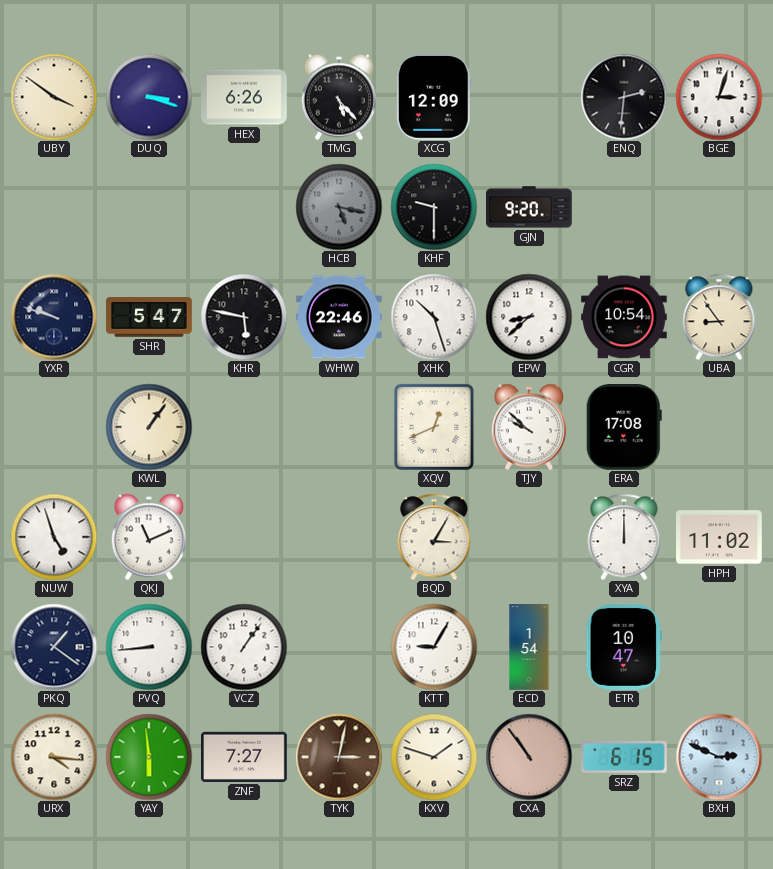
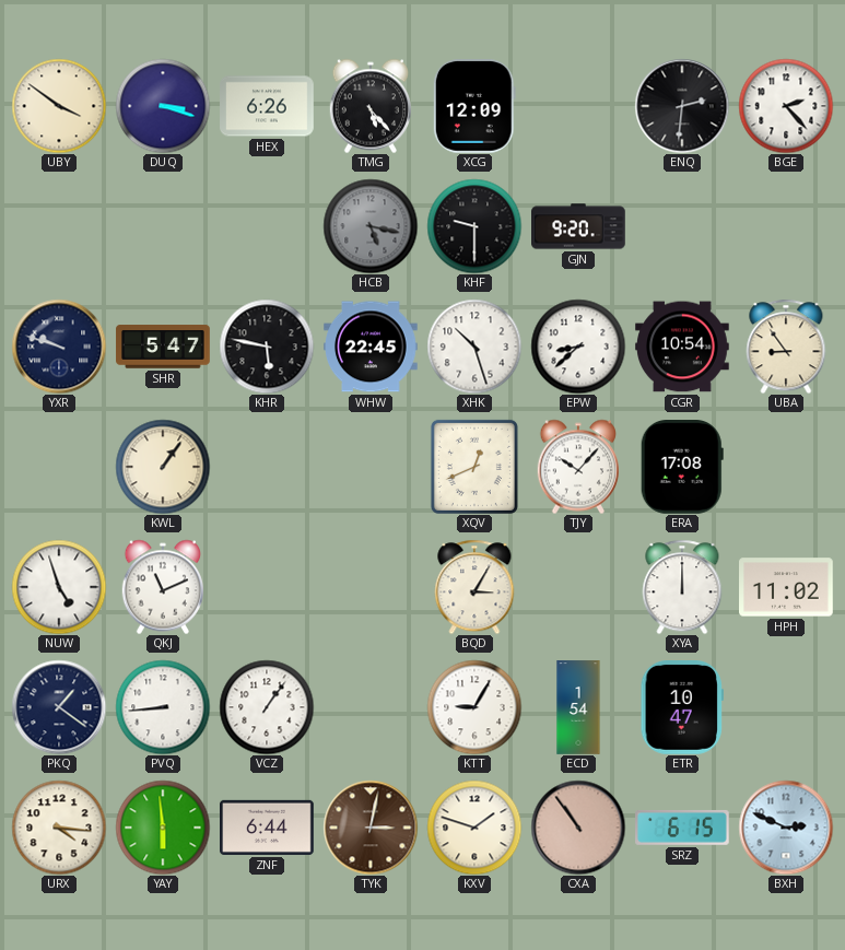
BGE: 3:03 -> 2:23 (786, 106)
WHW: 22:46 -> 22:45 (371, 347)
TJY: 9:52 -> 10:07 (577, 467)
ZNF: 7:27 -> 6:44 (268, 828)
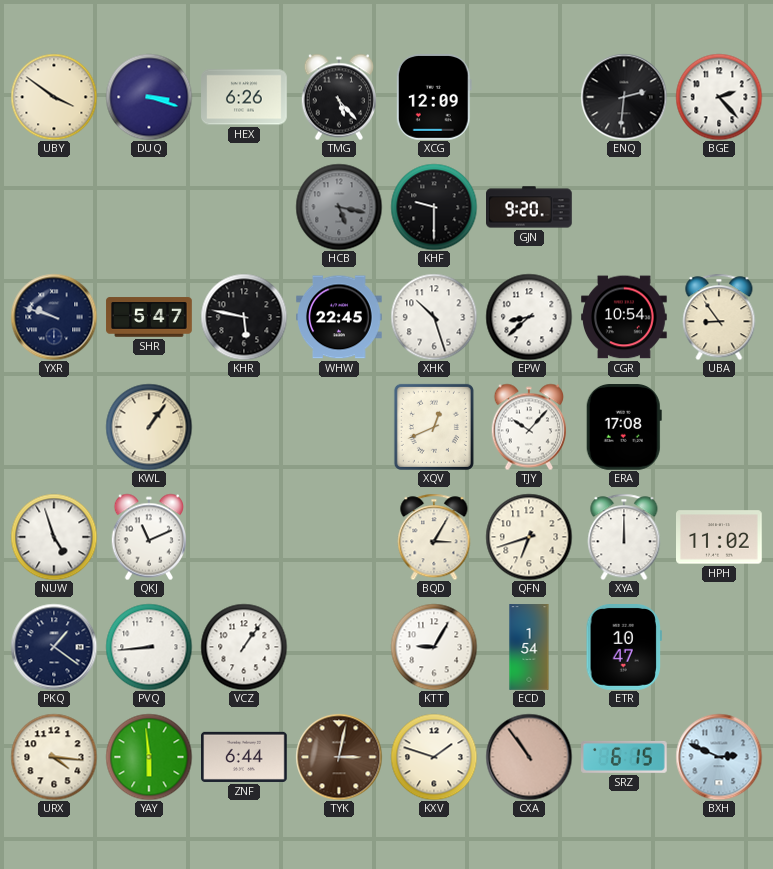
QFN: none -> 6:42 (529, 537)
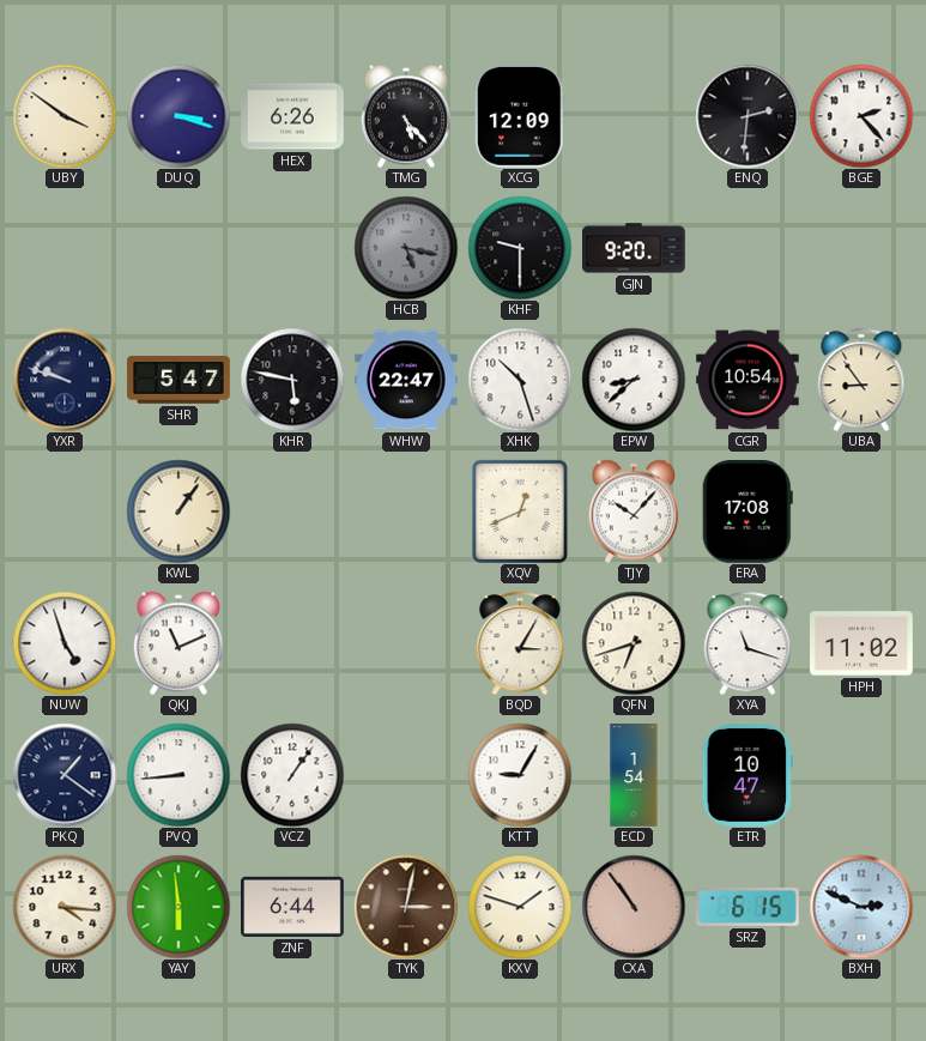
WHW: 22:45 -> 22:47 (406, 380)
XYA: 12:00 -> 11:18 (748, 643)
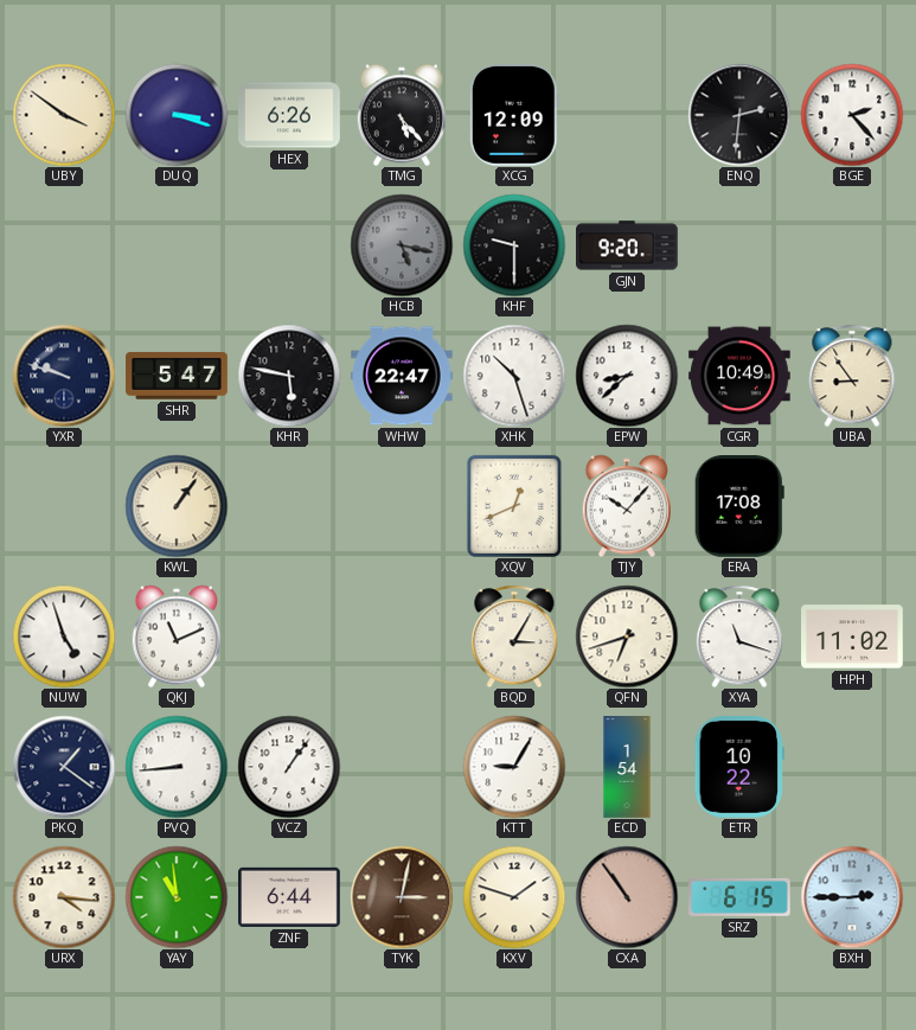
CGR: 10:54 -> 10:49 (741, 376)
ETR: 10:47 -> 10:22 (739, 768)
YAY: 5:59 -> 10:59 (177, 897)
BXH: 2:49 -> 2:45 (852, 897)
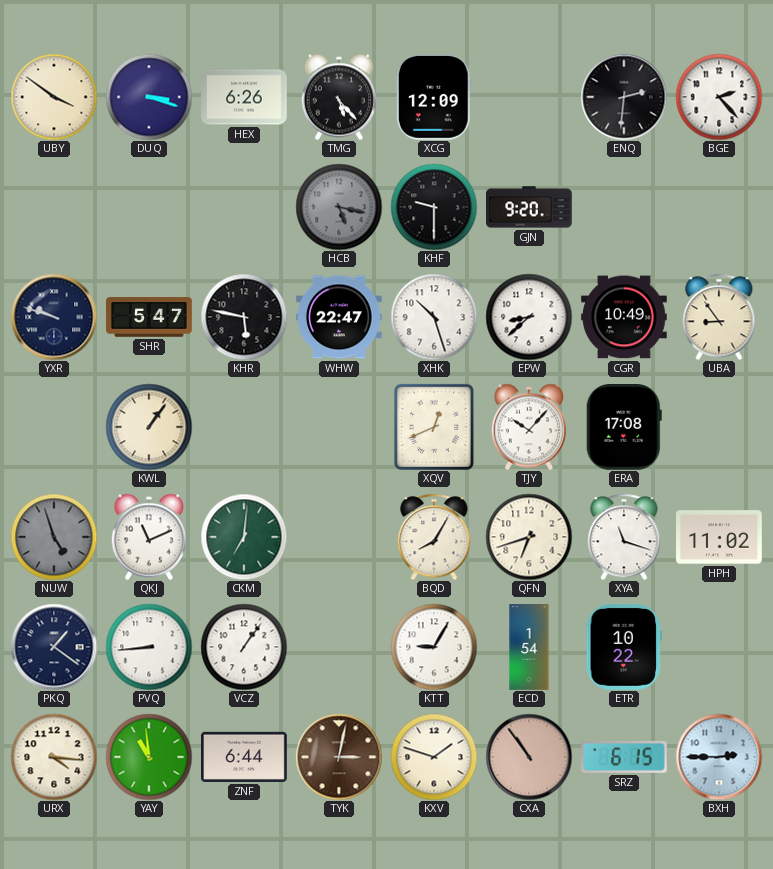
NUW dial: white -> grey (54, 537)
CKM: none -> 7:01 (244, 537)
BQD: 3:05 -> 8:05 (434, 537)
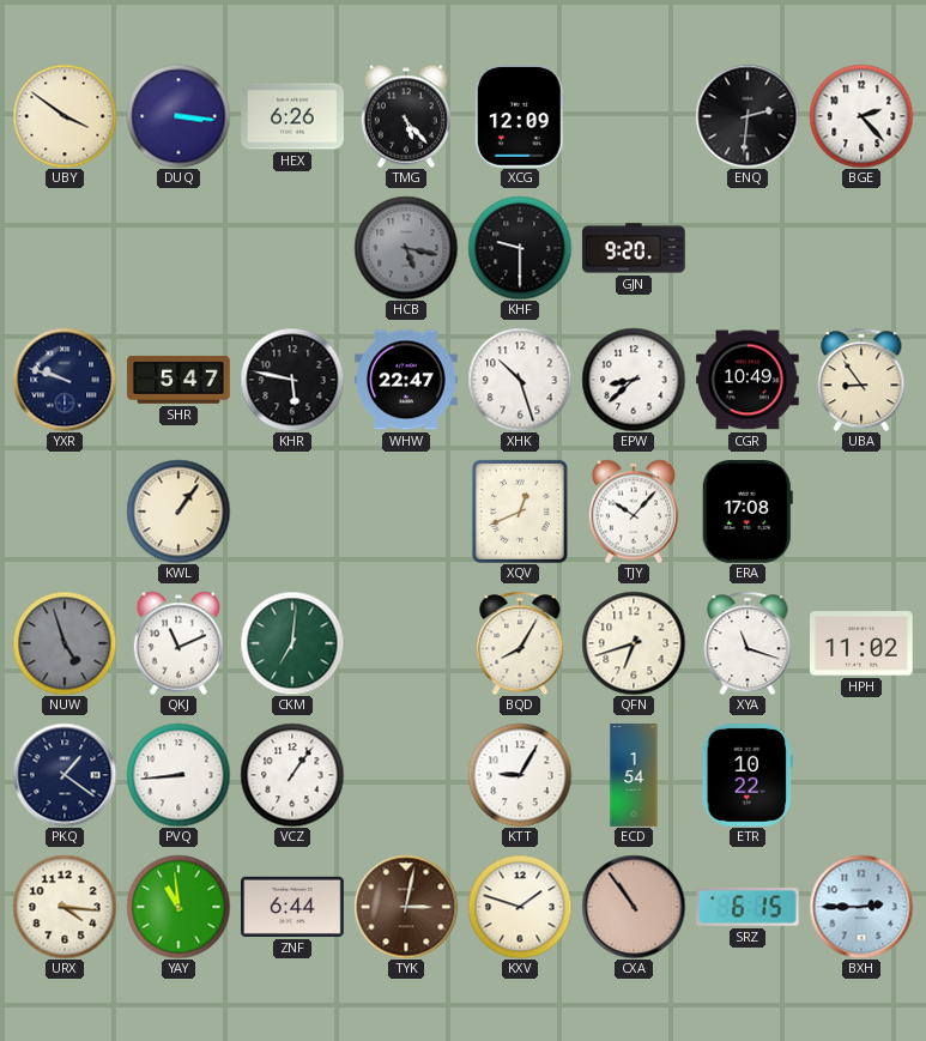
DUQ: 3:18 -> 3:16 (178, 116)
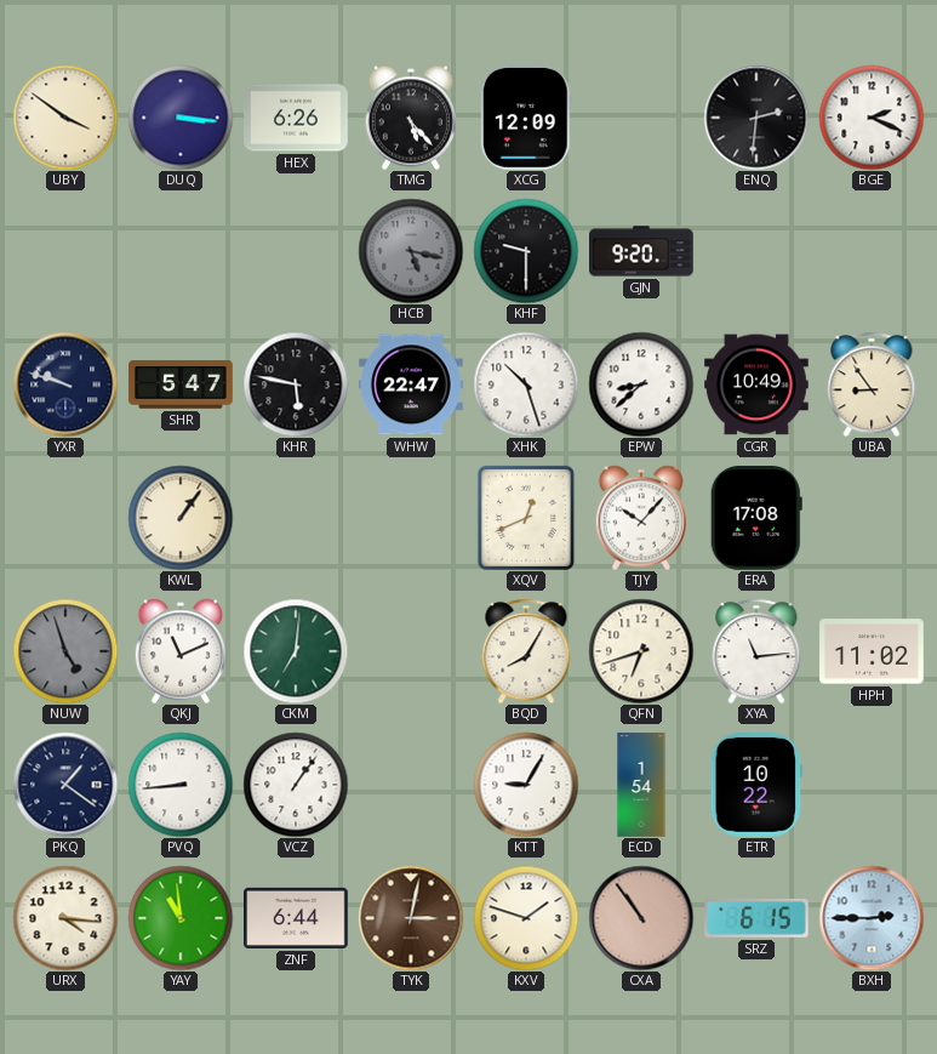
BGE: 2:23 -> 2:19 (872, 118)
XYA: 11:18 -> 11:14 (756, 651)
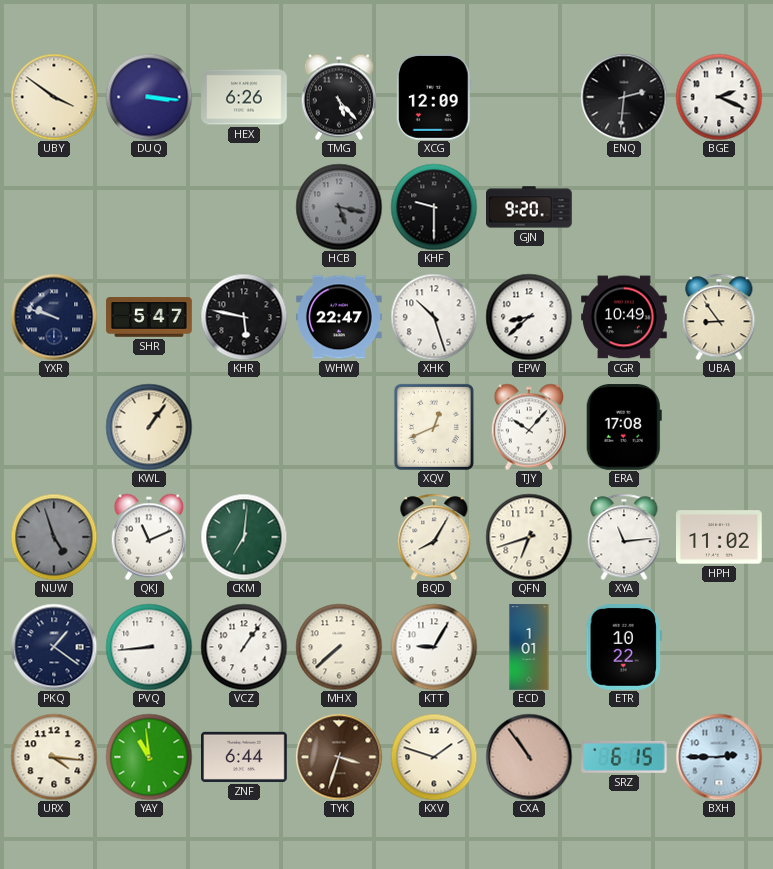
MHX: none -> 7:38 (339, 647)
ECD: 1:54 -> 1:01 (529, 647)
TYK: 3:02 -> 3:33 (339, 757)
